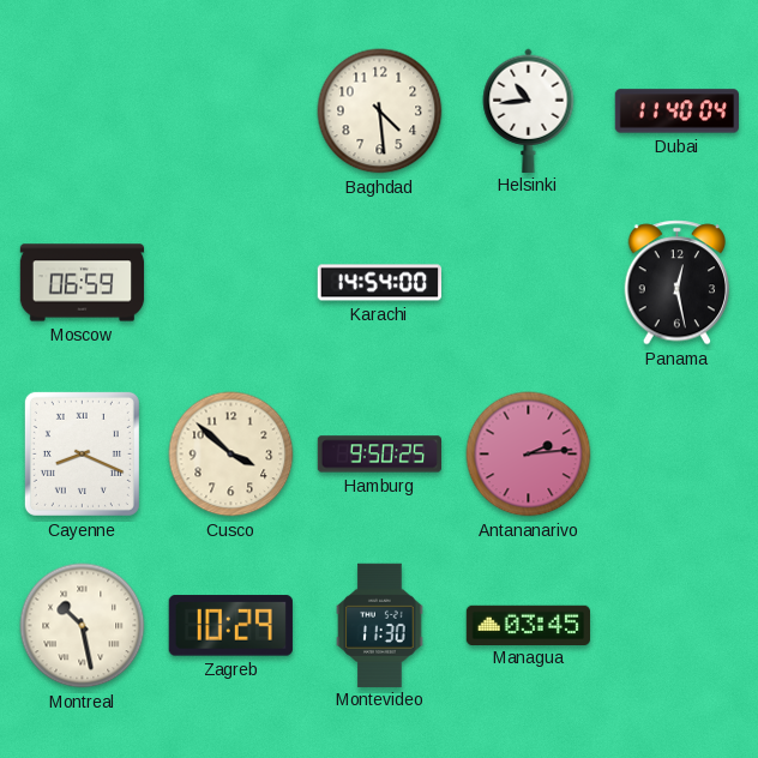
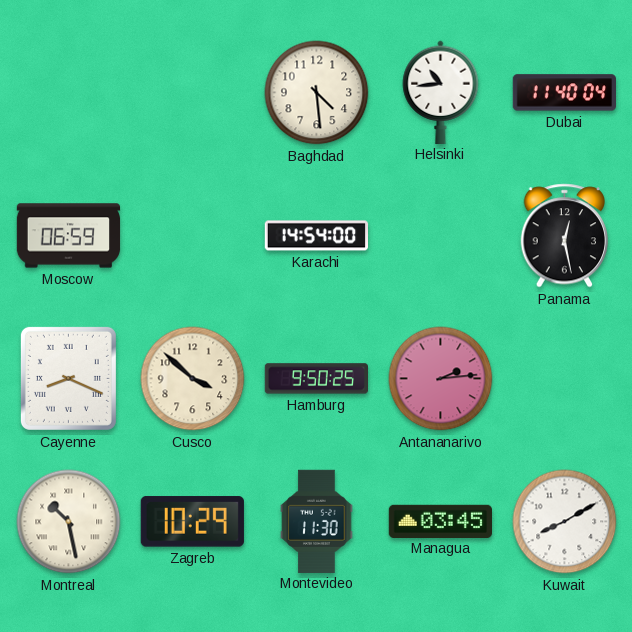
Kuwait: none -> 8:10 (565, 522)
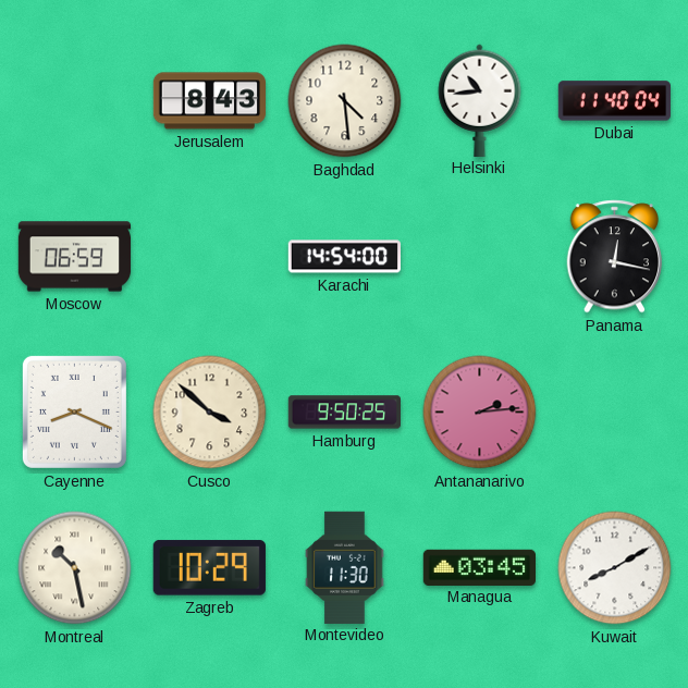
Jerusalem: none -> 8:43 (210, 101)
Panama: 12:28 -> 12:17 (615, 257)
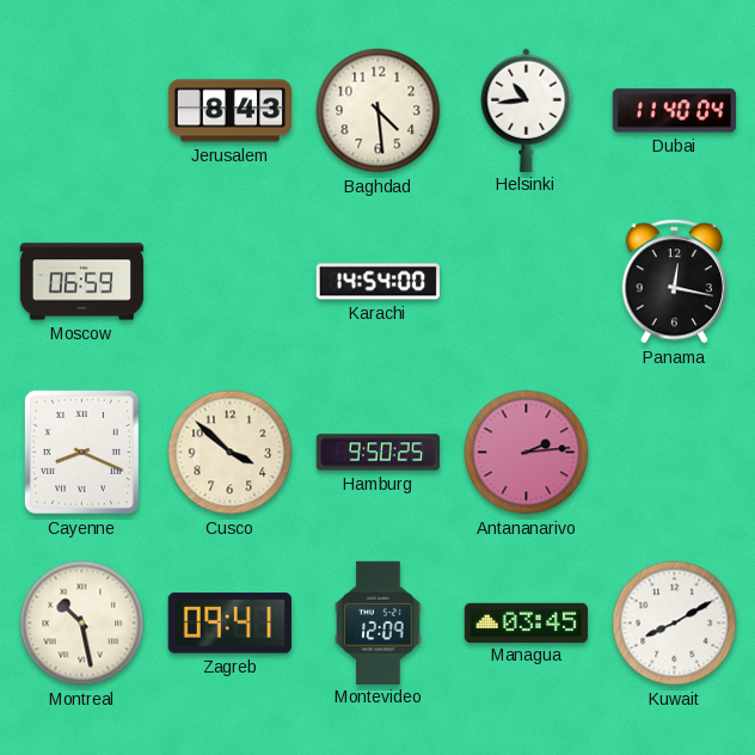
Zagreb: 10:29 -> 09:41 (229, 624)
Montevideo: 11:30 -> 12:09 (379, 622)
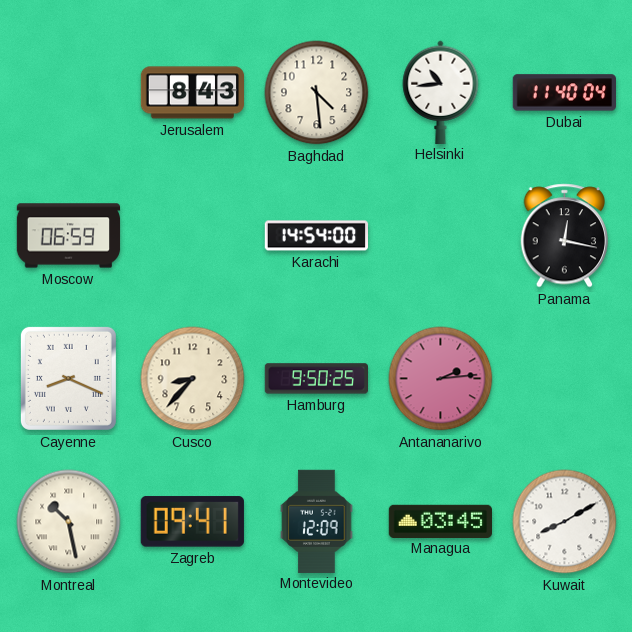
Cusco: 3:52 -> 8:37 (193, 379)
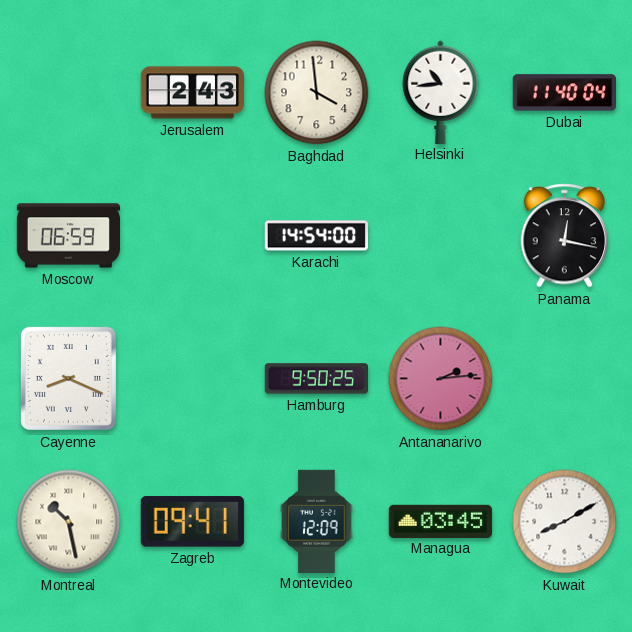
Jerusalem: 8:43 -> 2:43 (193, 93)
Baghdad: 4:29 -> 3:59 (317, 93)
Cusco: 8:37 -> none (193, 379)
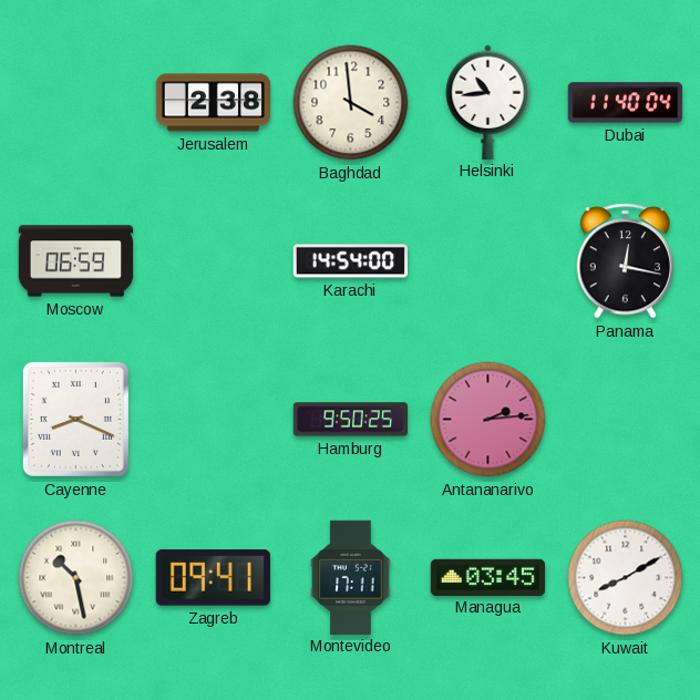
Jerusalem: 2:43 -> 2:38 (214, 103)
Montevideo: 12:09 -> 17:11 (351, 577)
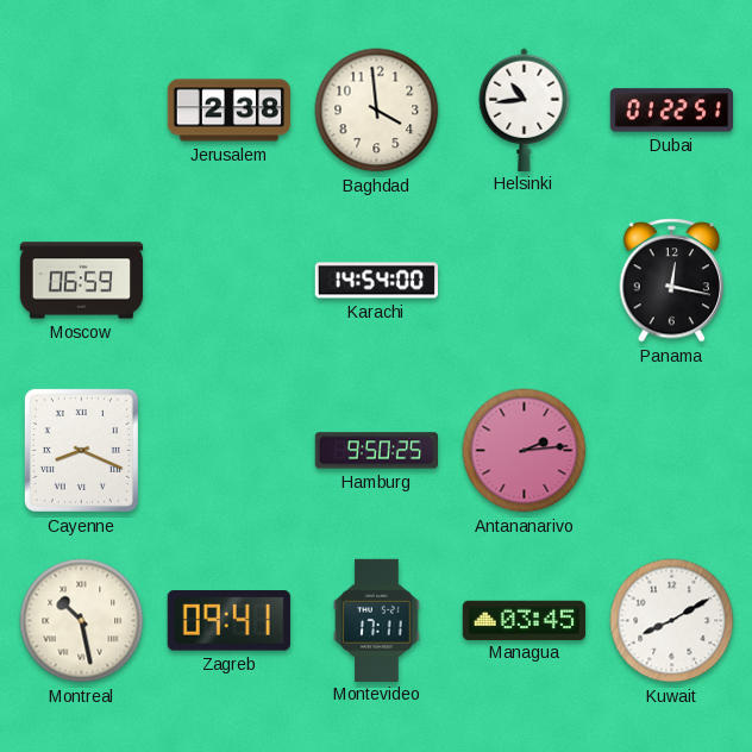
Dubai: 11:40 -> 01:22 (671, 111)
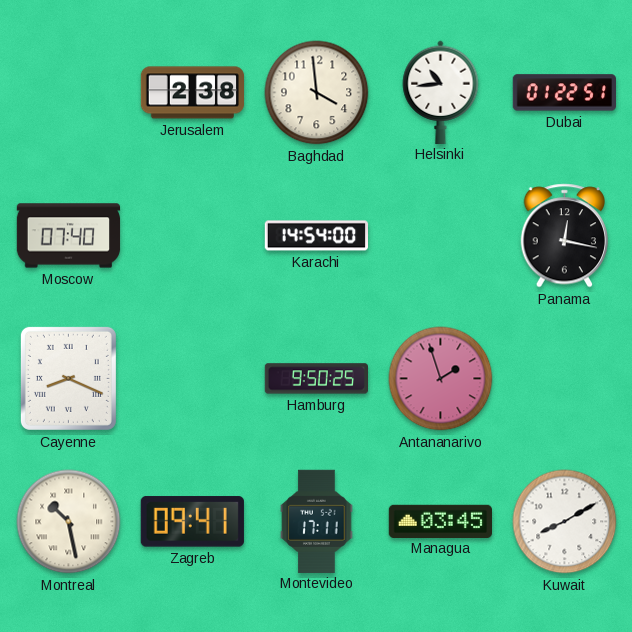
Moscow: 06:59 -> 07:40 (69, 236)
Antananarivo: 2:14 -> 1:57 (441, 379)
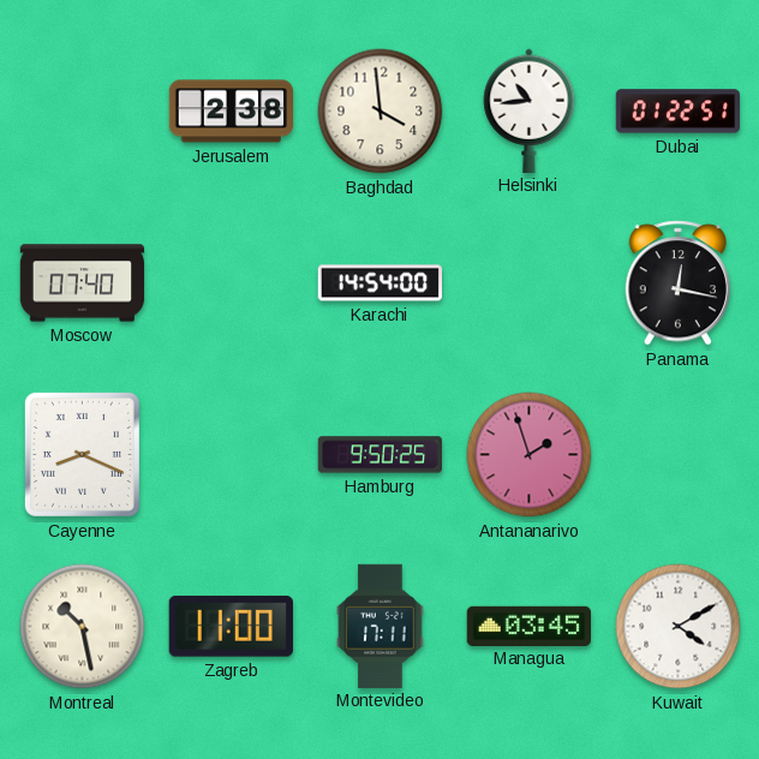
Zagreb: 09:41 -> 11:00 (231, 627)
Kuwait: 8:10 -> 4:10 (679, 627)
